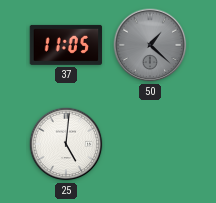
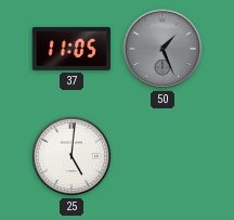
50: 1:22 -> 1:26 (162, 49)
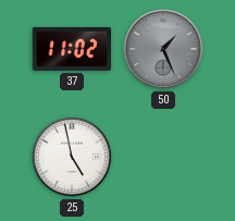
37: 11:05 -> 11:02 (72, 49)
25: 5:01 -> 4:58 (72, 157)
